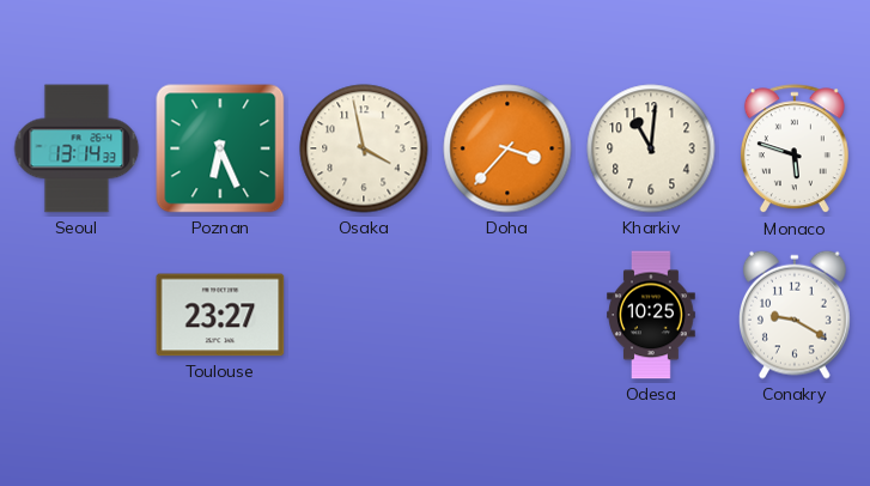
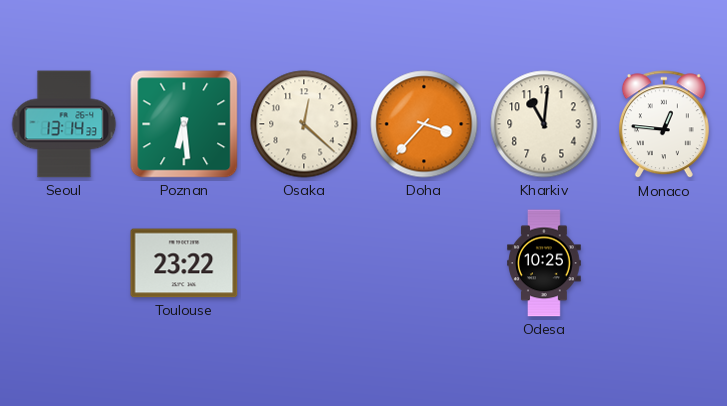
Poznan: 6:26 -> 6:29 (184, 124)
Osaka: 3:58 -> 12:22 (304, 124)
Monaco: 5:48 -> 12:46 (664, 125)
Toulouse: 23:27 -> 23:22 (184, 263)
Conakry: 9:20 -> none (796, 315)
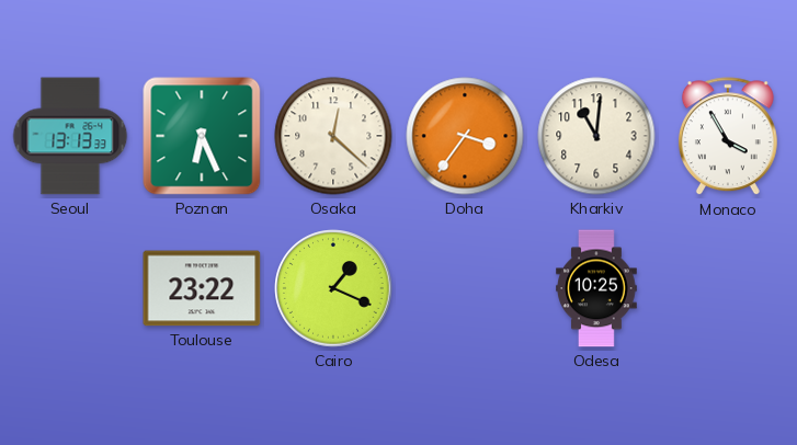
Seoul: 13:14 -> 13:13 (70, 136)
Poznan: 6:29 -> 6:26 (202, 136)
Doha: 3:37 -> 3:36 (465, 136)
Monaco: 12:46 -> 3:55 (728, 137)
Cairo: none -> 1:19 (333, 288)
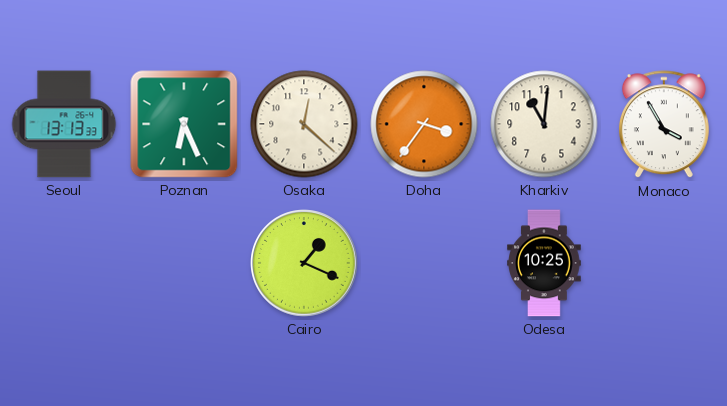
Toulouse: 23:22 -> none (202, 288)
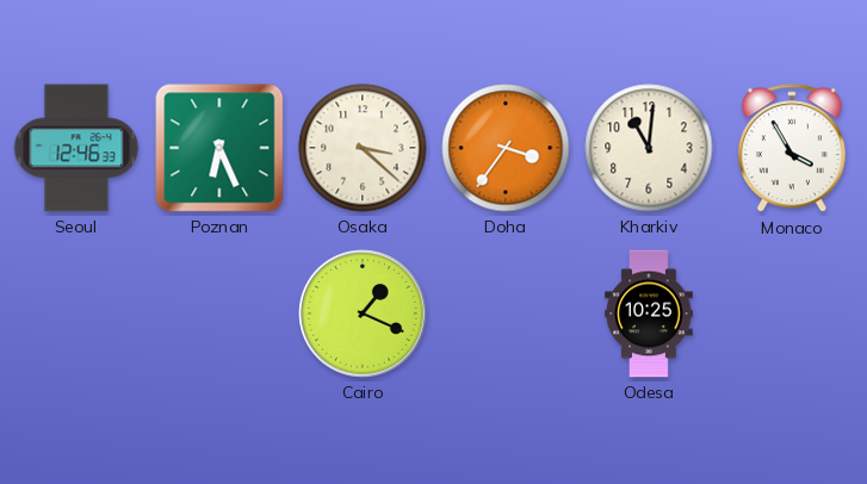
Seoul: 13:13 -> 12:46 (76, 148)
Osaka: 12:22 -> 3:22 (363, 148)
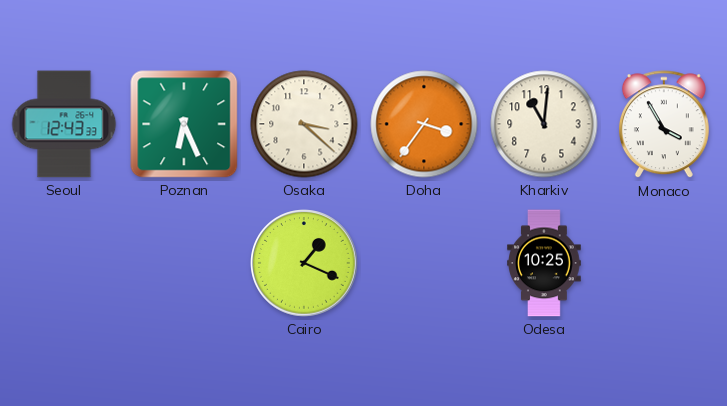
Seoul: 12:46 -> 12:43 (64, 124)
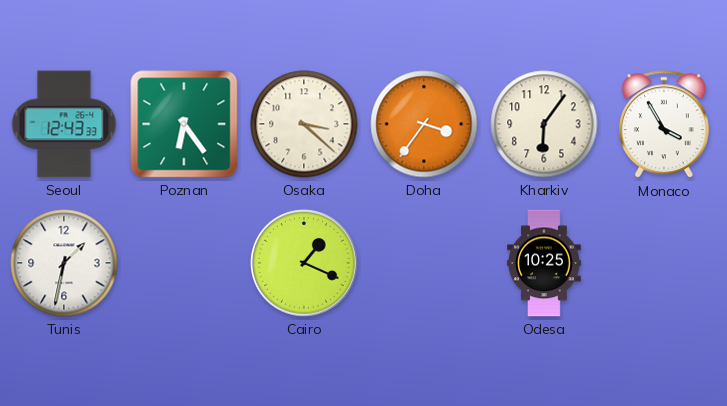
Poznan: 6:26 -> 6:24 (184, 124)
Kharkiv: 11:01 -> 6:06 (544, 124)
Tunis: none -> 1:32 (64, 263)
